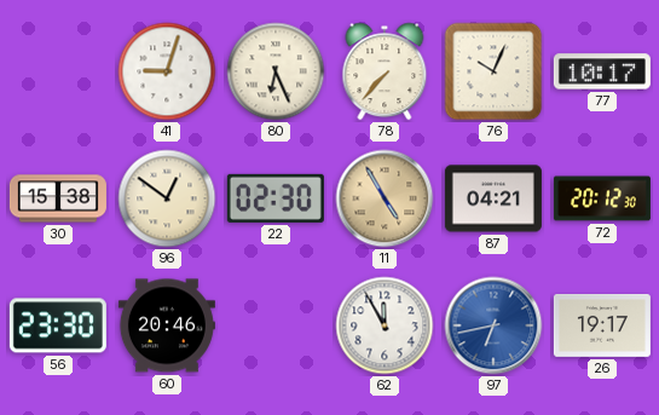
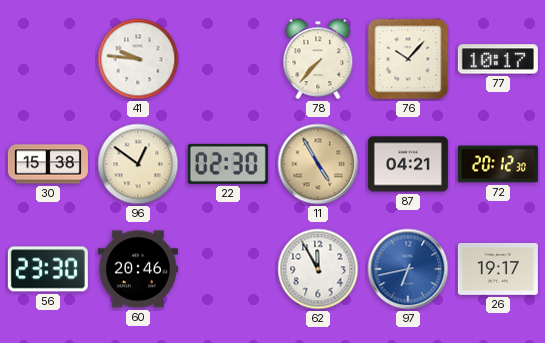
41: 9:03 -> 9:46 (138, 59)
80: 6:26 -> none (276, 71)
76: 10:04 -> 10:07 (408, 59)
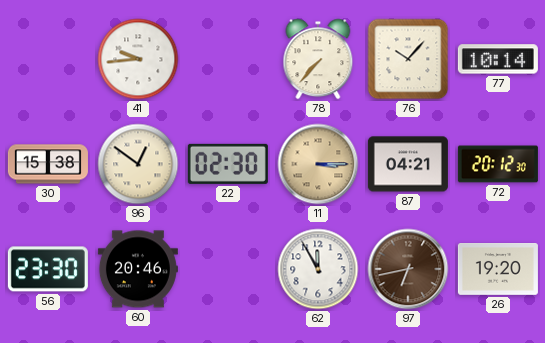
41: 9:46 -> 9:44 (138, 59)
77: 10:17 -> 10:14 (498, 59)
11: 4:55 -> 3:15 (318, 164)
97 dial: blue -> brown (408, 269)
26: 19:17 -> 19:20 (498, 270)
